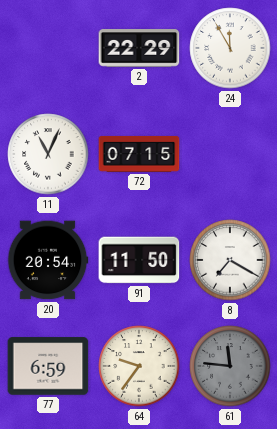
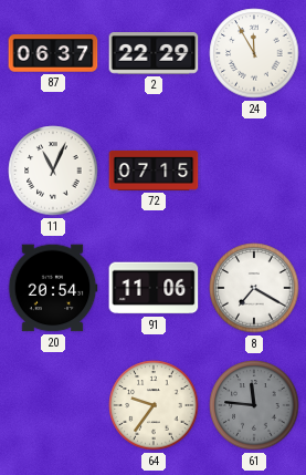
87: none -> 06:37 (53, 53)
91: 11:50 -> 11:06 (154, 288)
77: 6:59 -> none (48, 366)
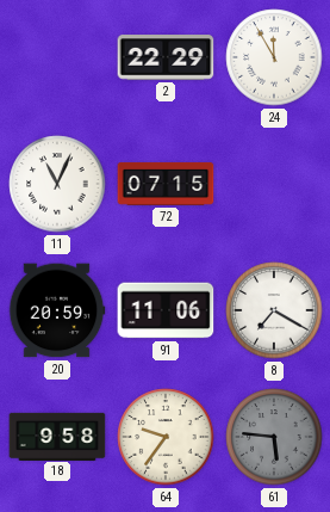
87: 06:37 -> none (53, 53)
20: 20:54 -> 20:59 (57, 310)
18: none -> 9:58 (57, 436)
61: 11:46 -> 5:46 (274, 437)
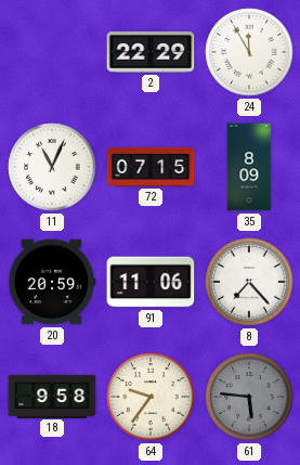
35: none -> 8:09 (249, 167)
8: 7:20 -> 7:23 (249, 282)
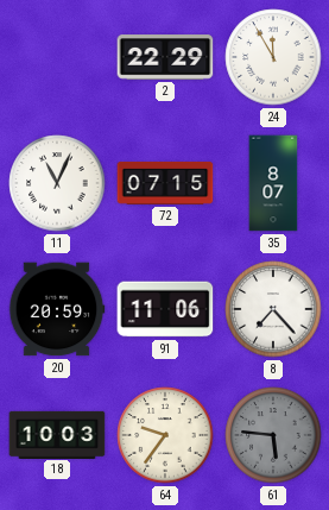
35: 8:09 -> 8:07 (273, 183)
18: 9:58 -> 10:03 (57, 434)
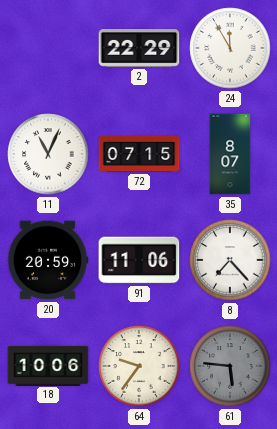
18: 10:03 -> 10:06 (48, 365)
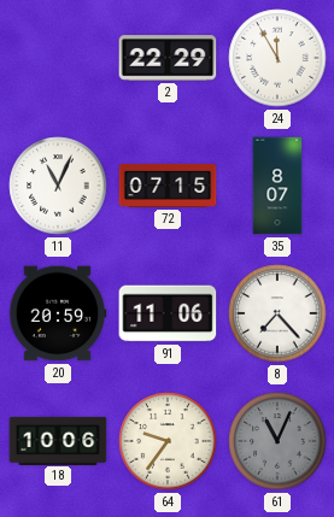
61: 5:46 -> 11:04 (277, 441)
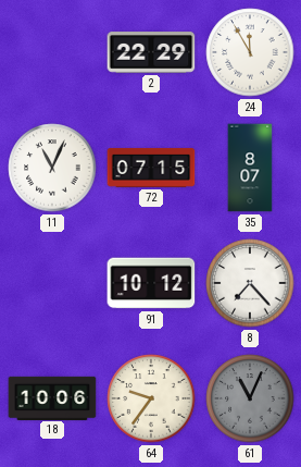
20: 20:59 -> none (58, 313)
91: 11:06 -> 10:12 (151, 283)
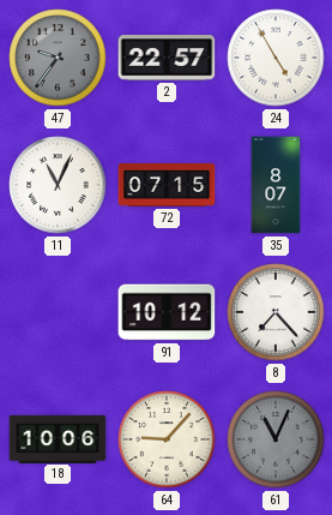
47: none -> 9:36 (58, 58)
2: 22:29 -> 22:57 (167, 58)
24: 11:55 -> 4:55 (276, 58)
64: 9:36 -> 9:07 (167, 439)
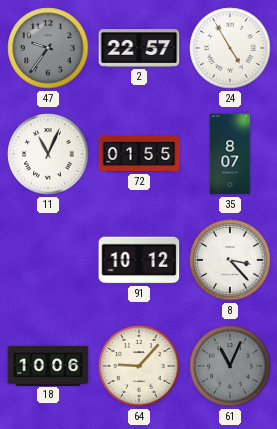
72: 07:15 -> 01:55 (139, 154)
8: 7:23 -> 3:23 (230, 260)
